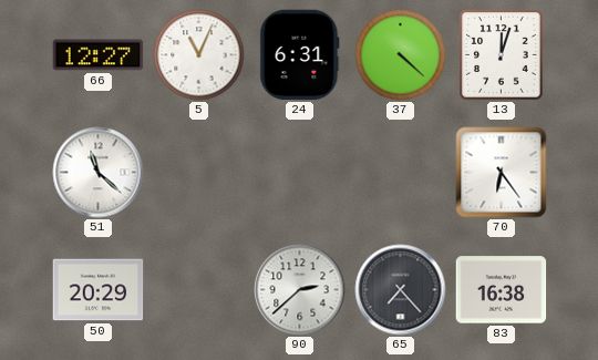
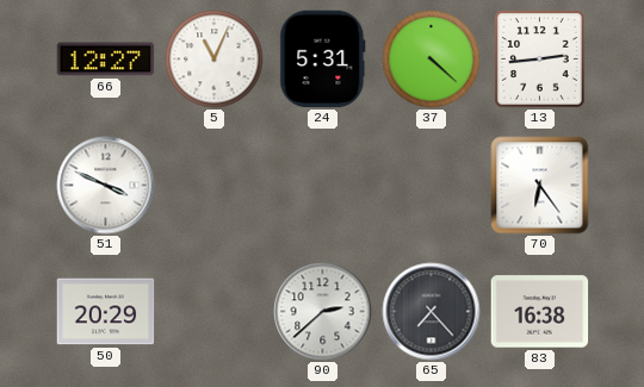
24: 6:31 -> 5:31 (323, 60)
13: 12:03 -> 2:44 (540, 60)
51: 11:22 -> 3:49 (106, 186)
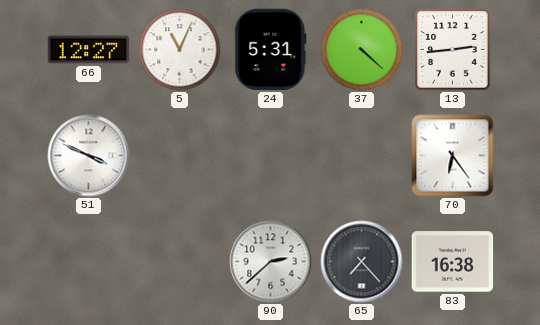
50: 20:29 -> none (106, 312)
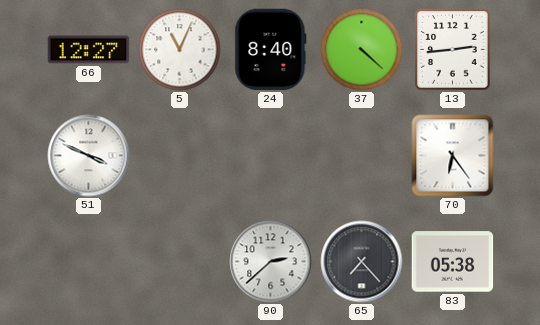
24: 5:31 -> 8:40 (271, 50)
83: 16:38 -> 05:38 (453, 262)
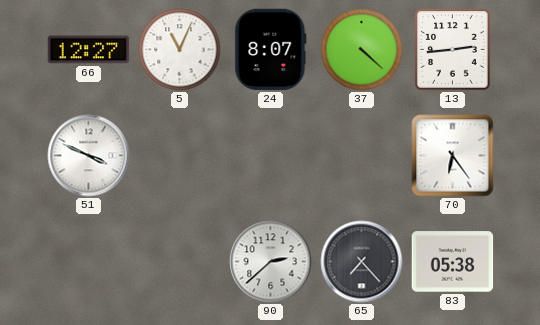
24: 8:40 -> 8:07 (271, 50)
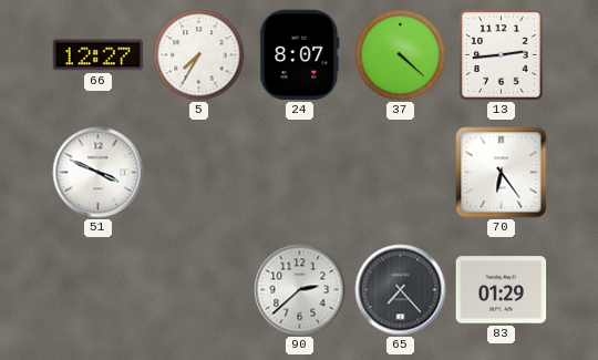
5: 11:04 -> 7:35 (199, 55)
83: 05:38 -> 01:29 (502, 290)
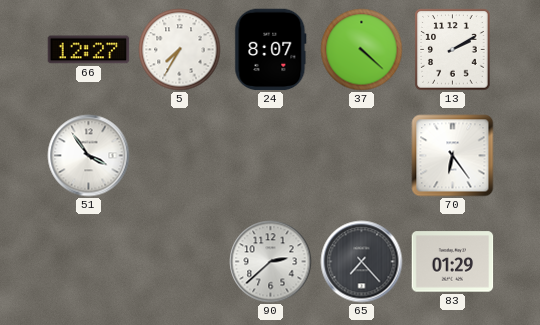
13: 2:44 -> 2:10 (453, 50)
51: 3:49 -> 3:54 (89, 156)
